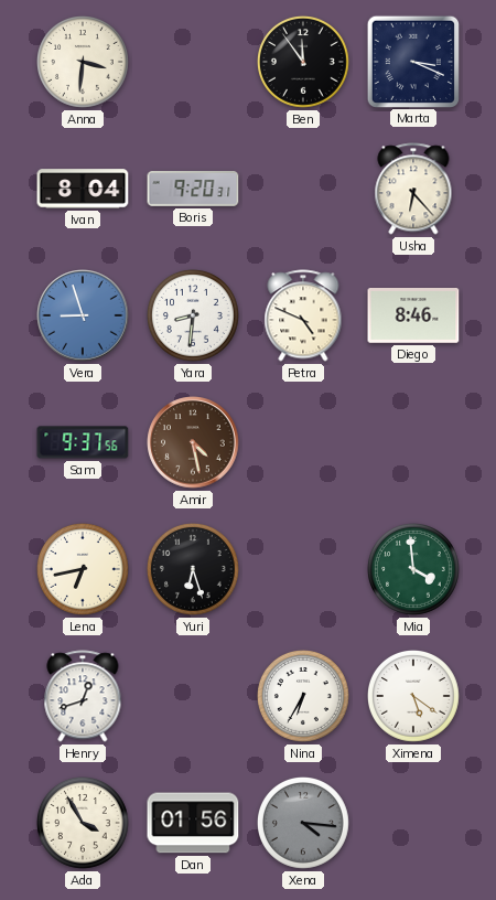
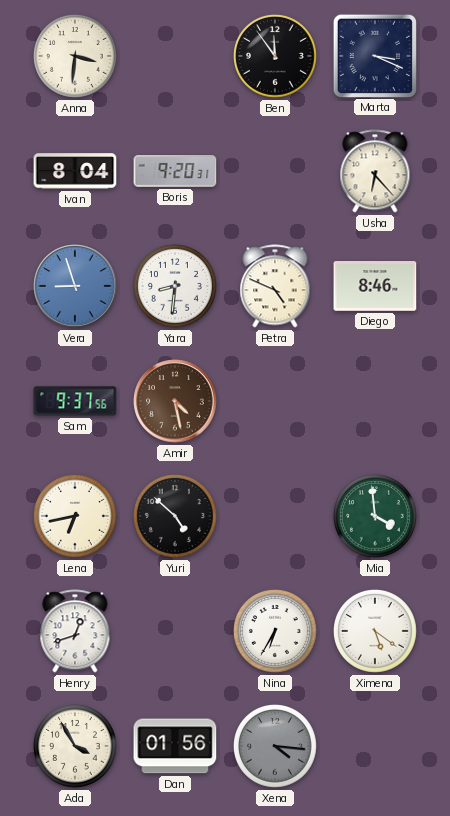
Yuri: 6:27 -> 4:52 (176, 517)
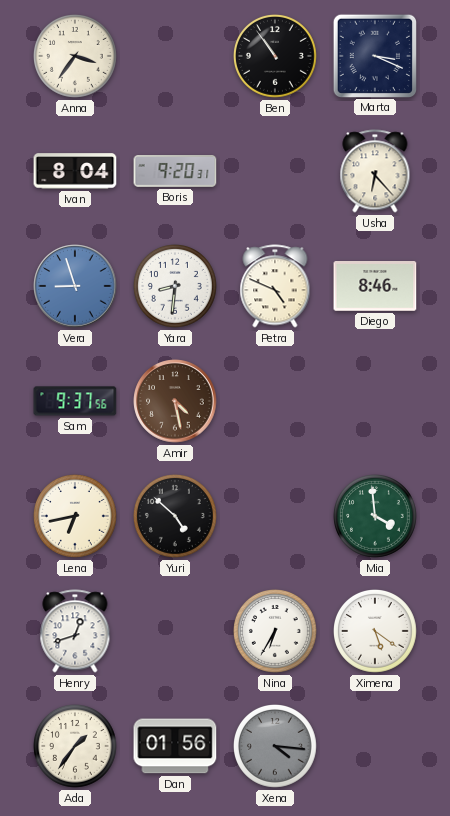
Anna: 3:31 -> 3:36 (76, 57)
Ben: 11:54 -> 10:54 (276, 57)
Ada: 3:55 -> 1:36 (76, 747)
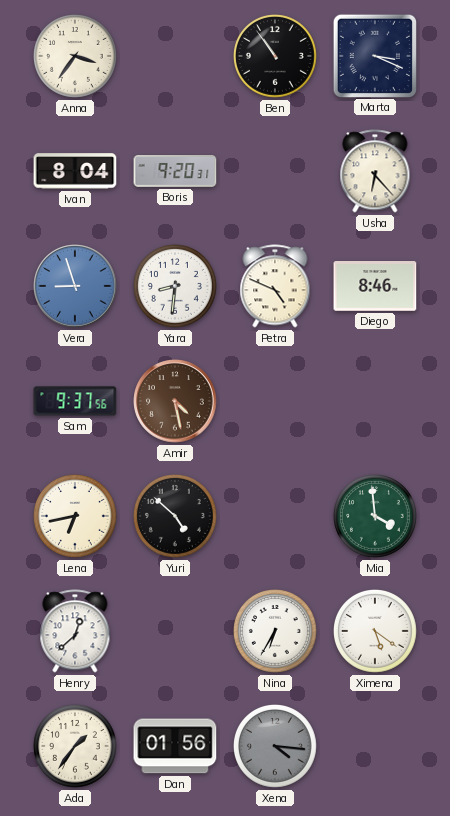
Henry: 12:42 -> 12:38 (75, 631)
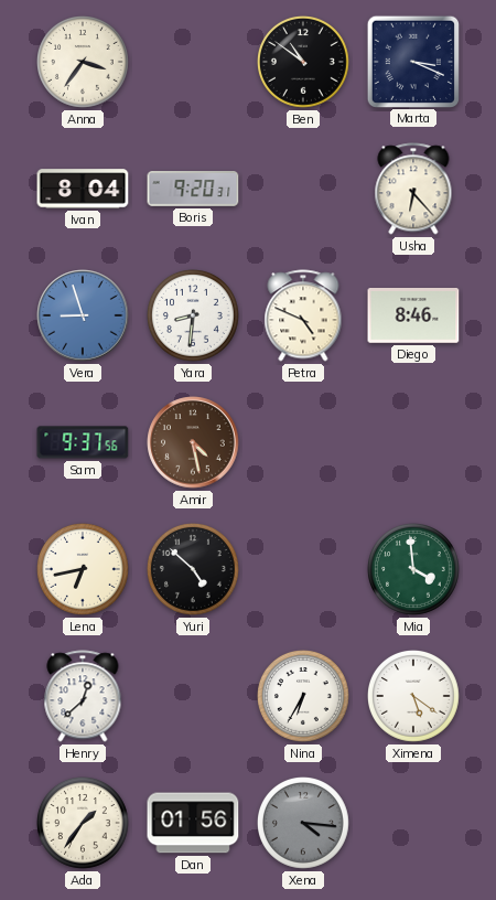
Ben: 10:54 -> 10:51 (304, 63)
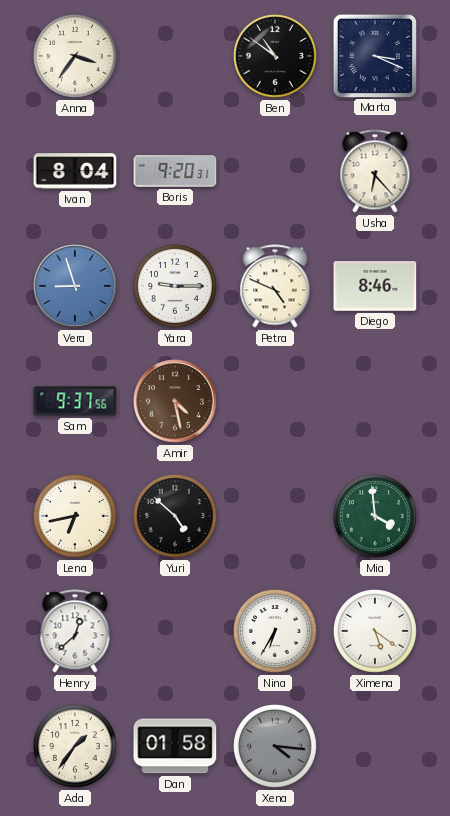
Yara: 8:31 -> 9:15 (176, 287)
Dan: 01:56 -> 01:58 (175, 746)
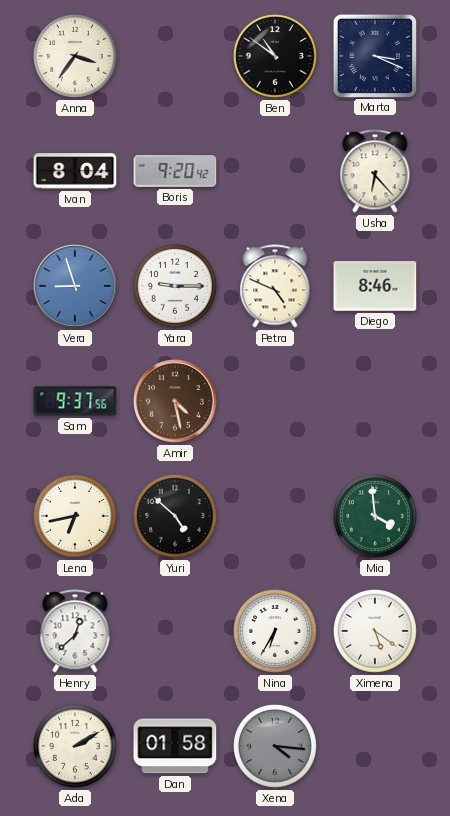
Boris: 9:20:31 -> 9:20:42 (175, 172)
Ada: 1:36 -> 2:10 (76, 747)
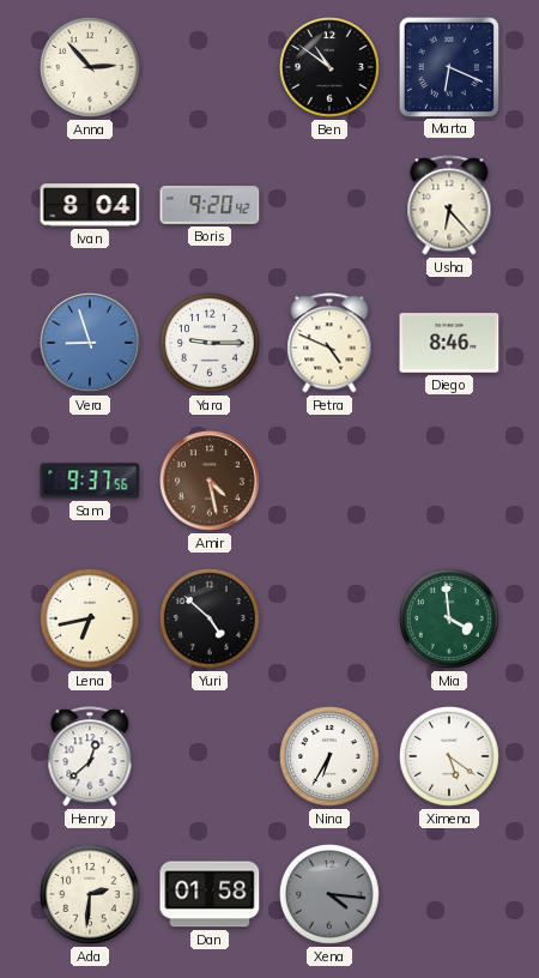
Anna: 3:36 -> 2:53 (91, 68)
Marta: 3:19 -> 6:19 (448, 66)
Ada: 2:10 -> 2:31 (91, 895)
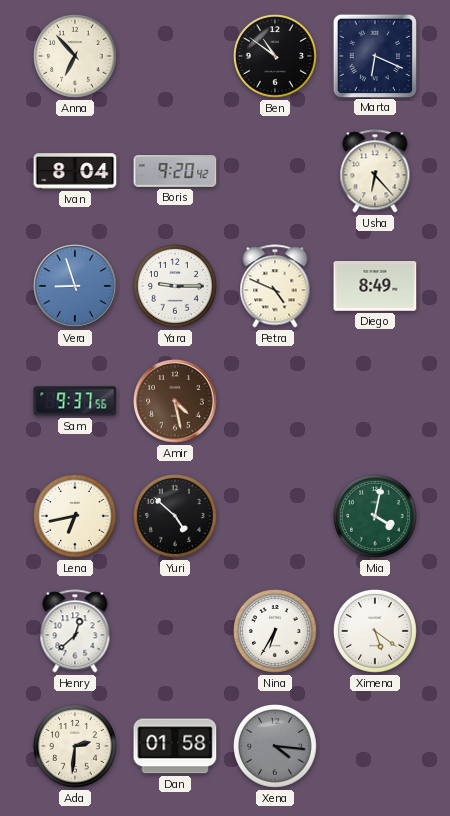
Anna: 2:53 -> 6:53 (76, 57)
Diego: 8:46 -> 8:49 (375, 287)
Mia: 3:59 -> 4:02 (376, 517)
